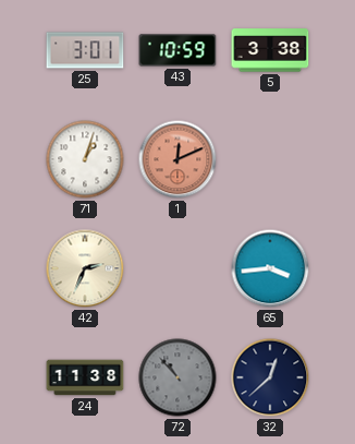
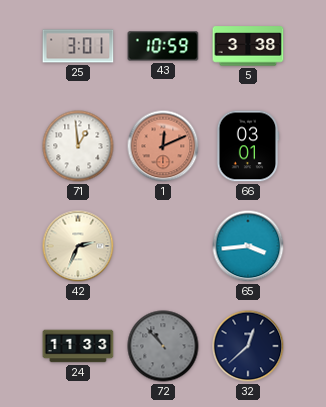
71: 1:03 -> 12:59 (78, 146)
66: none -> 03:01 (248, 146)
24: 11:38 -> 11:33 (78, 346)
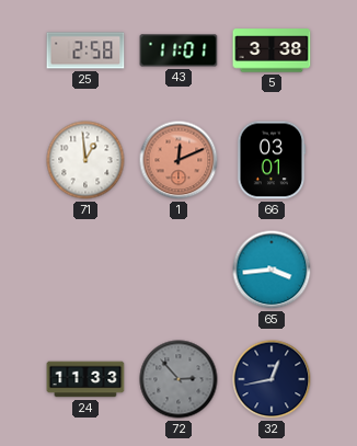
25: 3:01 -> 2:58 (85, 50)
43: 10:59 -> 11:01 (178, 50)
42: 2:34 -> none (78, 246)
72: 10:53 -> 2:53 (178, 379)
32: 12:38 -> 12:43 (272, 379)
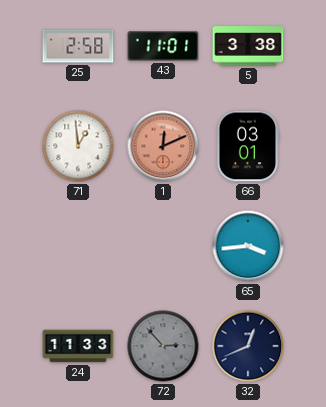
32: 12:43 -> 12:41 (248, 346)
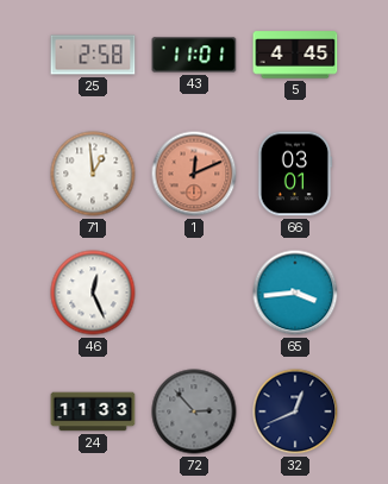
5: 3:38 -> 4:45 (295, 55)
46: none -> 12:26 (93, 293)
